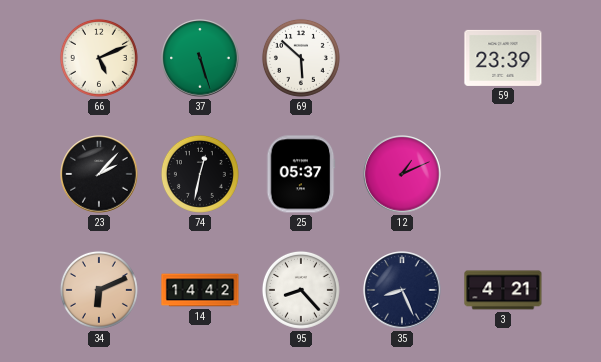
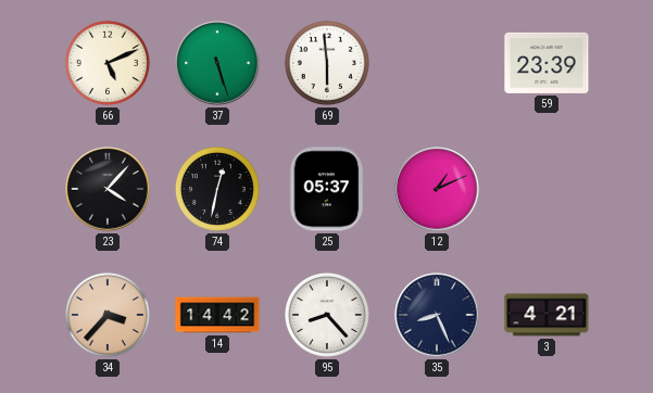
69: 5:52 -> 5:59 (327, 63)
23: 2:07 -> 4:07 (108, 189)
34: 6:11 -> 3:37 (108, 315)
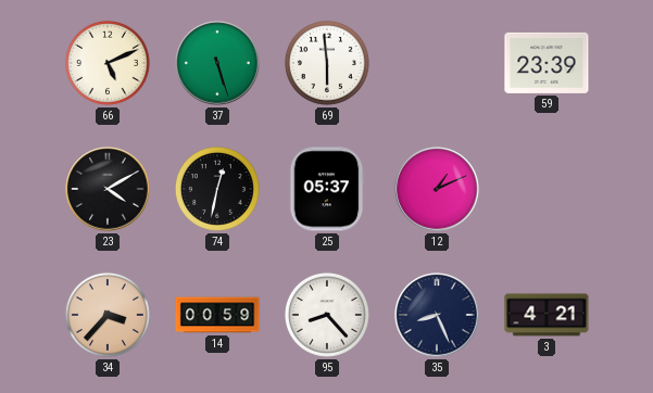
23: 4:07 -> 4:10 (108, 189)
14: 14:42 -> 00:59 (217, 315)
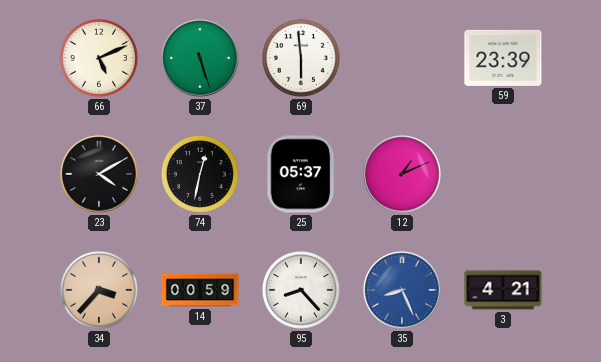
35 dial: navy -> blue (402, 290)
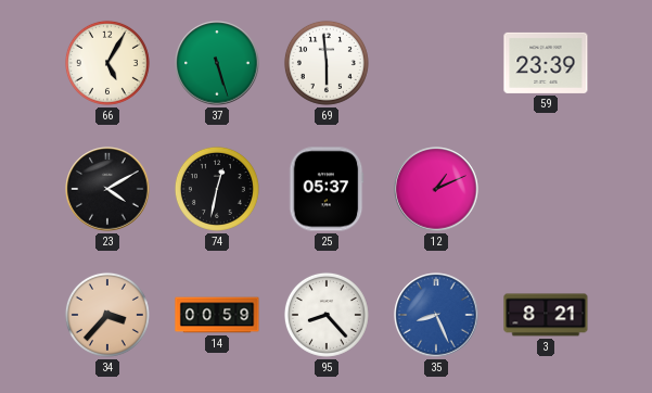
66: 5:11 -> 5:05 (107, 63)
3: 4:21 -> 8:21 (546, 315)
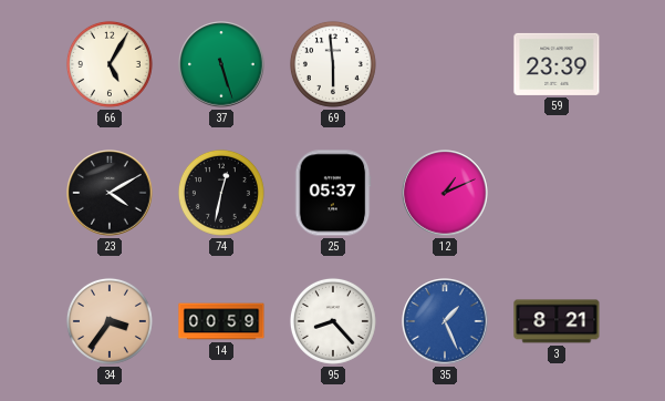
34: 3:37 -> 3:36 (110, 321)
35: 8:26 -> 1:26 (445, 321)
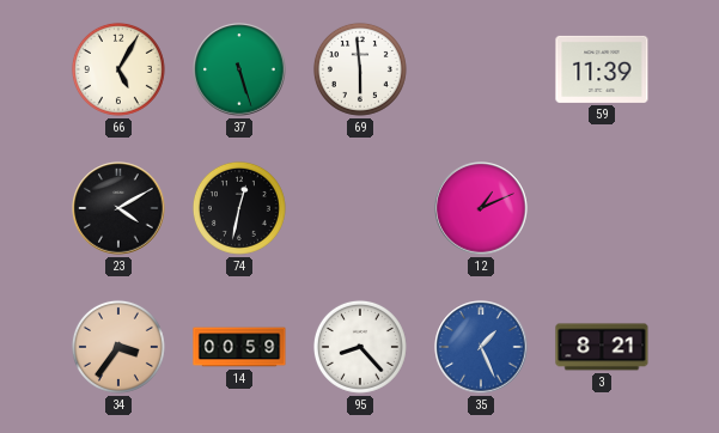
59: 23:39 -> 11:39 (602, 69)
25: 05:37 -> none (333, 193)
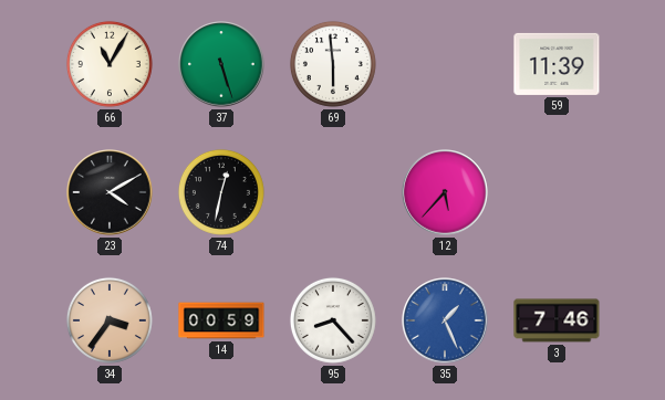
66: 5:05 -> 11:05 (110, 64)
12: 1:11 -> 5:37 (445, 192)
3: 8:21 -> 7:46 (557, 320)
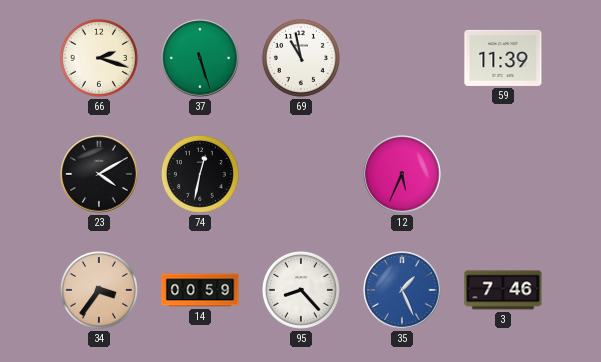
66: 11:05 -> 2:18 (99, 58)
69: 5:59 -> 10:58 (301, 58)
12: 5:37 -> 5:34 (402, 174)
